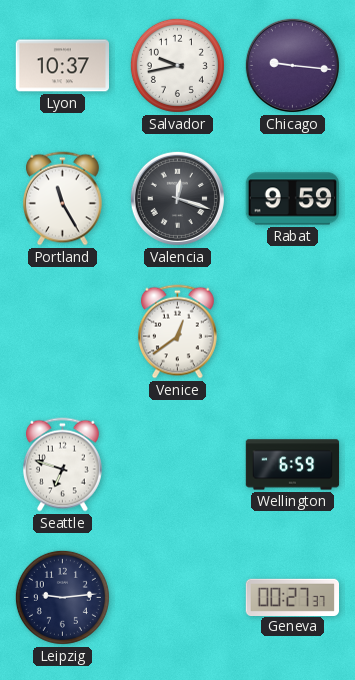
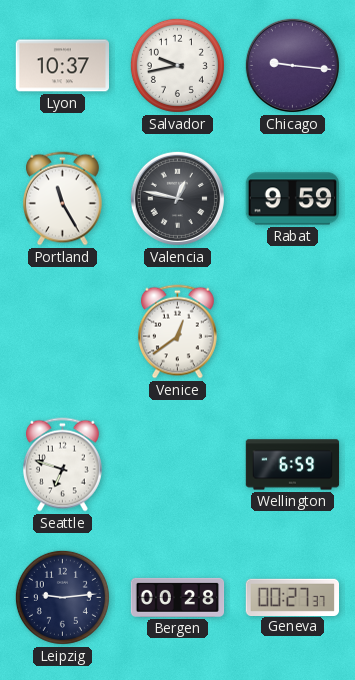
Valencia: 12:18 -> 12:47 (177, 198)
Bergen: none -> 00:28 (178, 597)
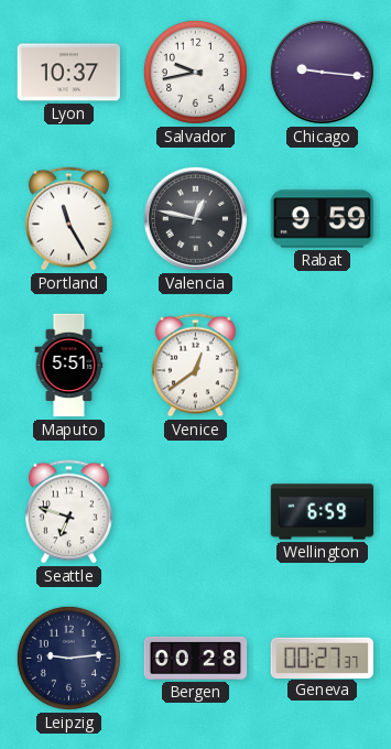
Maputo: none -> 5:51 (69, 366)
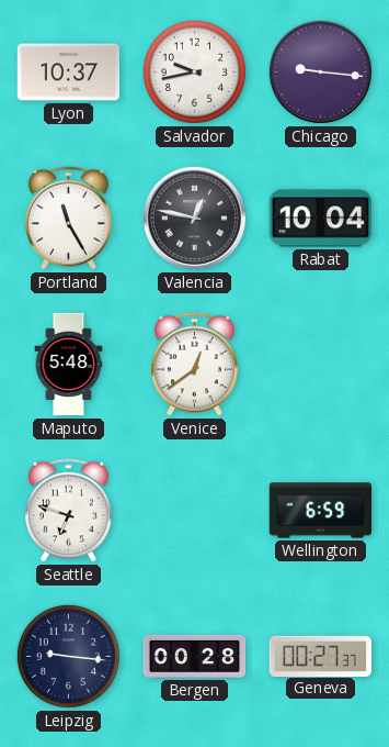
Rabat: 9:59 -> 10:04 (320, 219)
Maputo: 5:51 -> 5:48 (69, 365)
Leipzig: 9:14 -> 9:16 (68, 656)
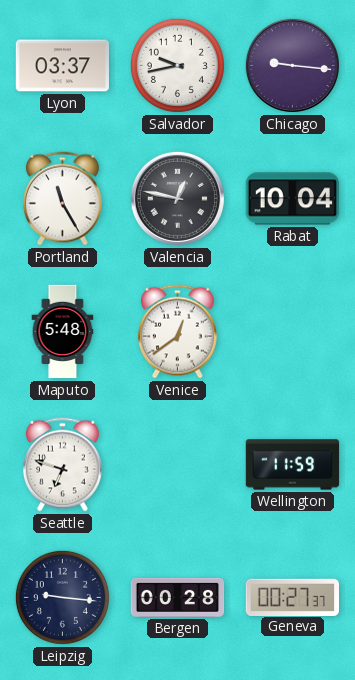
Lyon: 10:37 -> 03:37 (62, 66)
Wellington: 6:59 -> 11:59 (293, 465)
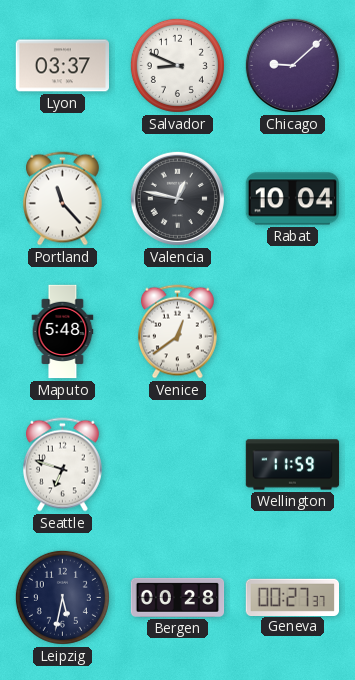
Salvador: 9:43 -> 8:49 (177, 65)
Chicago: 9:16 -> 9:08 (292, 65)
Portland: 11:25 -> 11:23 (62, 199)
Leipzig: 9:16 -> 5:32 (62, 597)
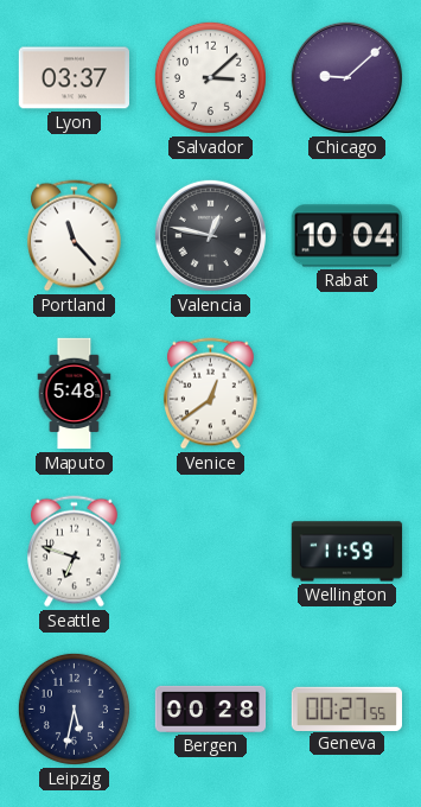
Salvador: 8:49 -> 3:08 (210, 77)
Geneva: 00:27:37 -> 00:27:55 (346, 708)
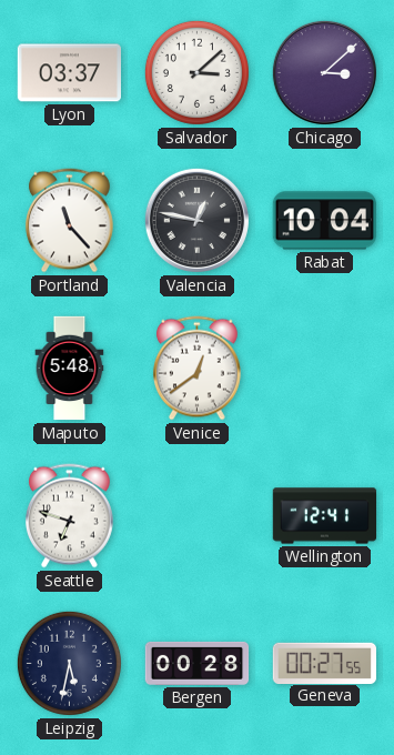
Chicago: 9:08 -> 3:08 (324, 72)
Wellington: 11:59 -> 12:41 (325, 516)
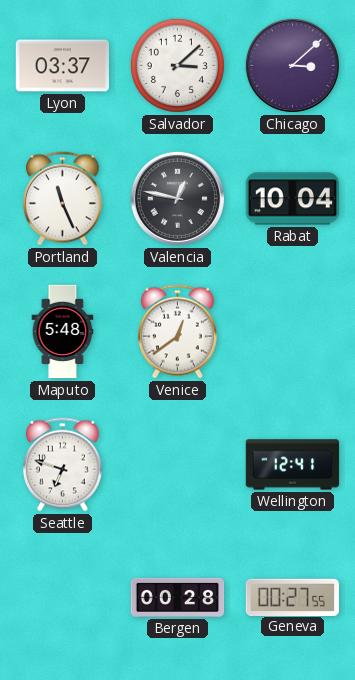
Portland: 11:23 -> 11:26 (62, 199)
Leipzig: 5:32 -> none (69, 663)
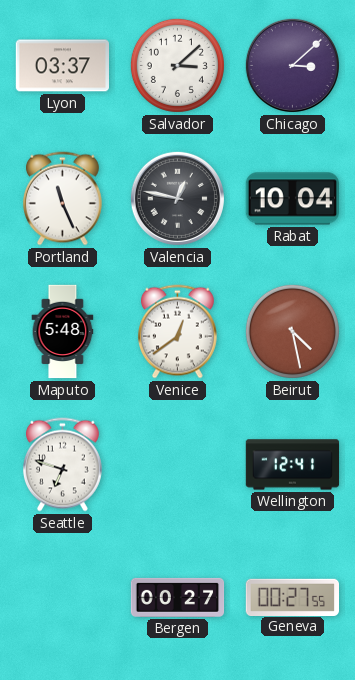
Beirut: none -> 4:28 (292, 331)
Bergen: 00:28 -> 00:27 (178, 597)
